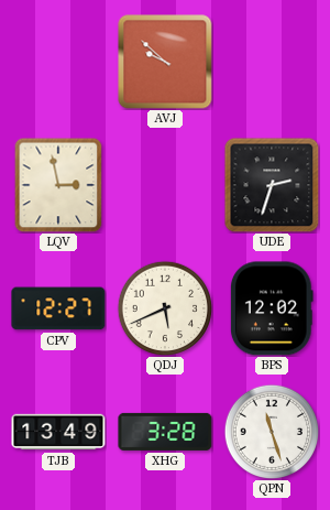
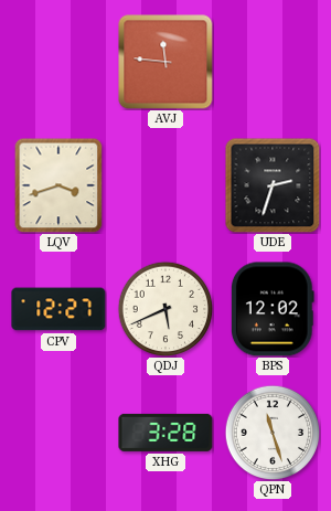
AVJ: 9:52 -> 11:46 (165, 62)
LQV: 2:58 -> 3:42 (58, 185)
TJB: 13:49 -> none (58, 432)
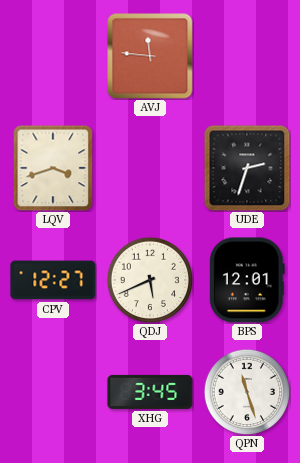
BPS: 12:02 -> 12:01 (247, 280)
XHG: 3:28 -> 3:45 (150, 392)
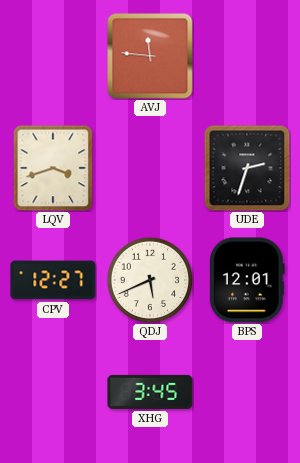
QPN: 11:27 -> none (246, 391)
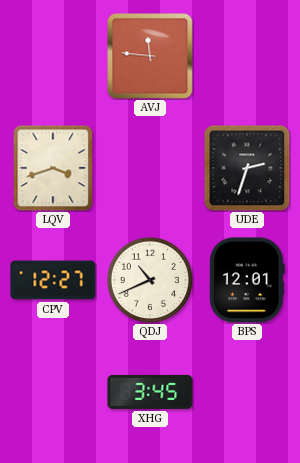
QDJ: 5:41 -> 10:41 (149, 279)
